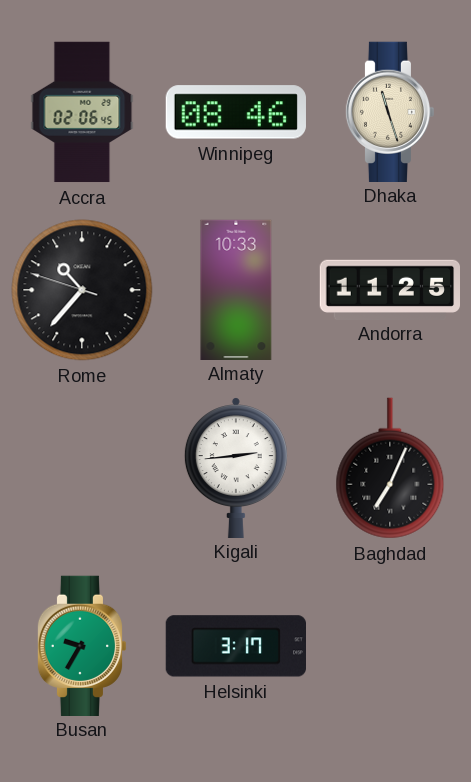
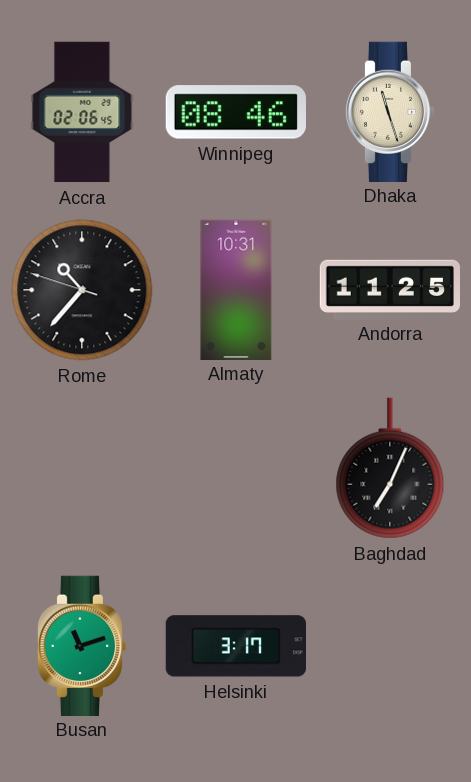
Almaty: 10:33 -> 10:31 (236, 289)
Kigali: 2:44 -> none (236, 467)
Busan: 9:35 -> 11:12 (82, 645)
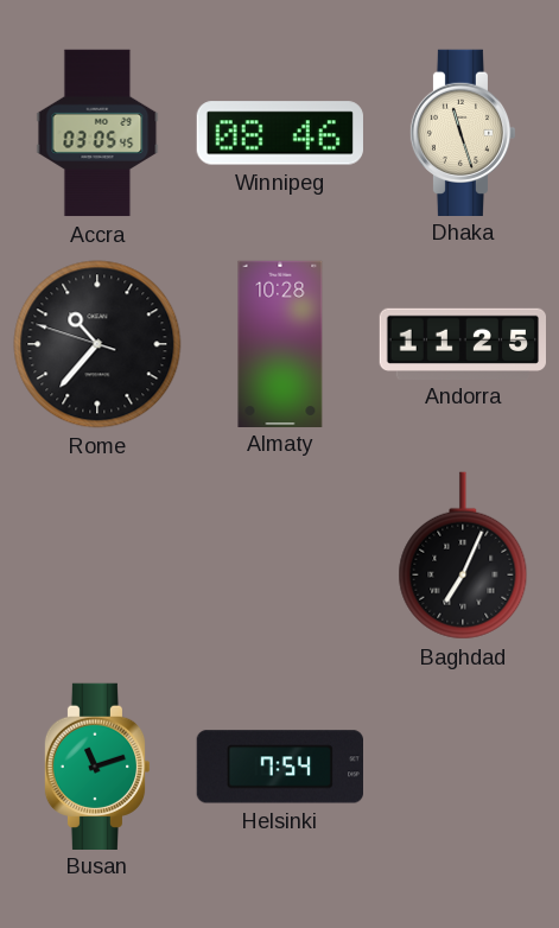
Accra: 02:06 -> 03:05 (97, 133)
Almaty: 10:31 -> 10:28 (280, 343)
Helsinki: 3:17 -> 7:54 (279, 767)
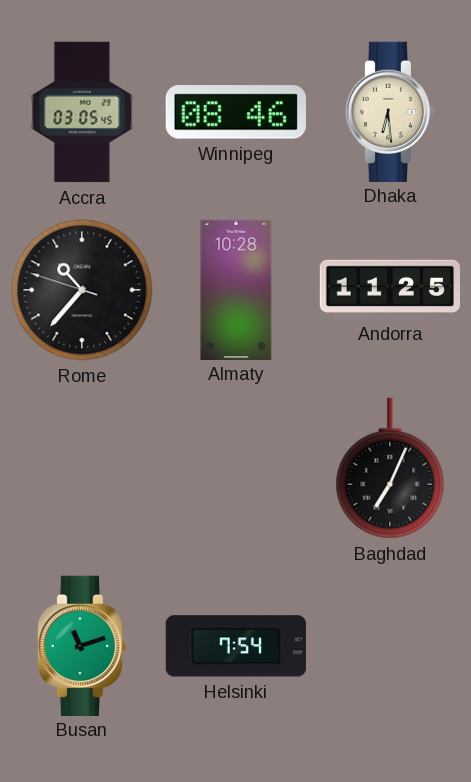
Dhaka: 11:27 -> 6:29 (390, 111)
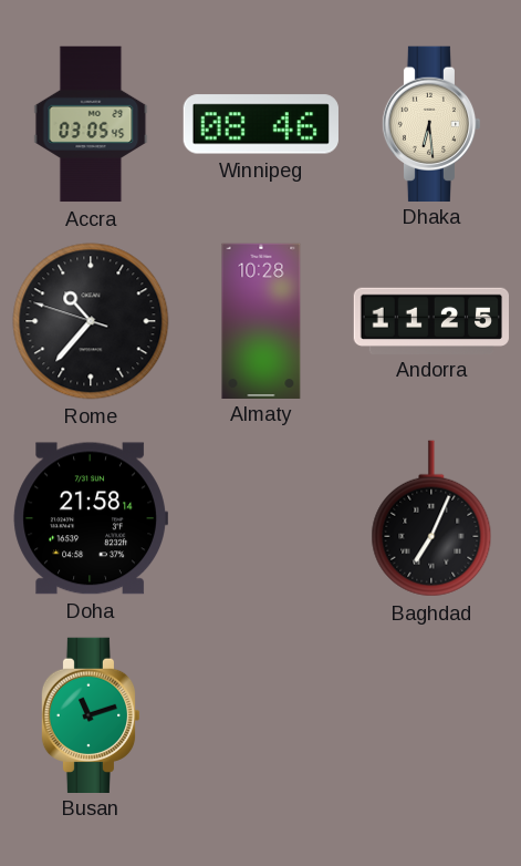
Doha: none -> 21:58 (91, 518)
Helsinki: 7:54 -> none (235, 646)
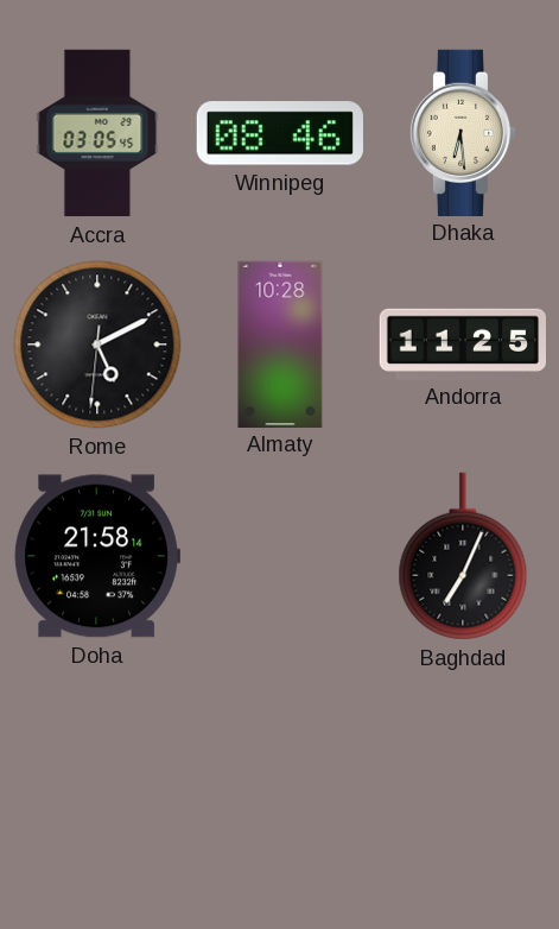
Rome: 10:36 -> 5:10 (97, 345)
Busan: 11:12 -> none (91, 714)
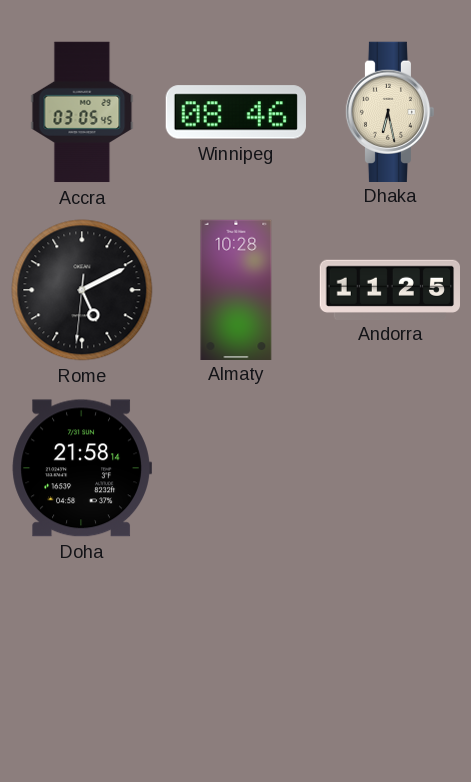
Dhaka: 6:29 -> 6:28 (390, 111)
Baghdad: 7:04 -> none (463, 556)
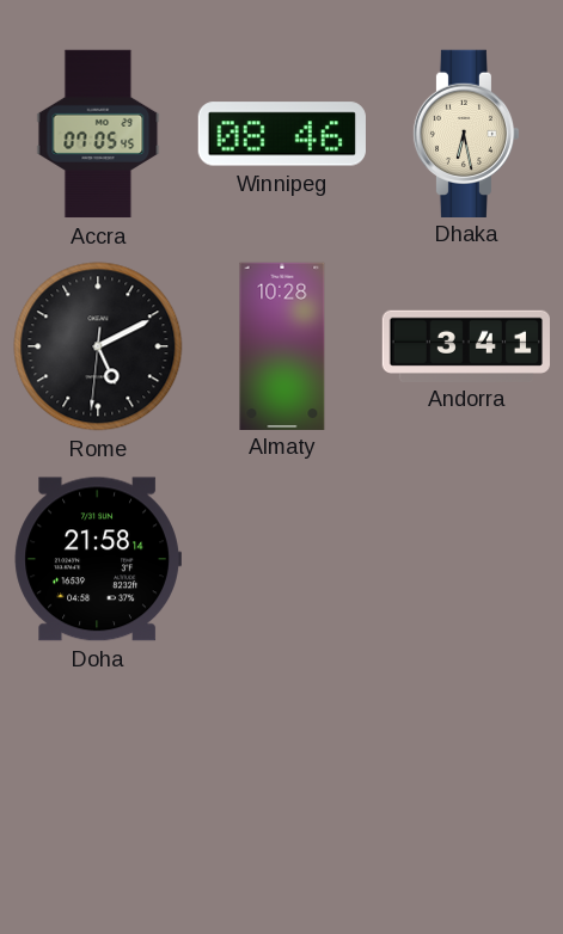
Accra: 03:05 -> 07:05 (98, 134)
Andorra: 11:25 -> 3:41 (466, 345)
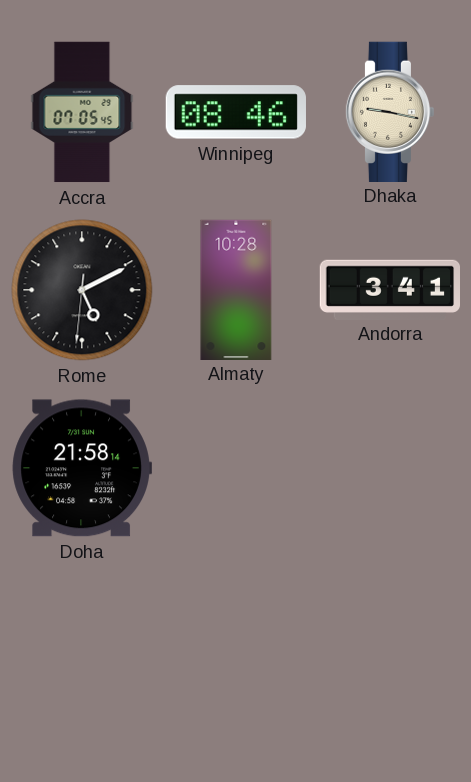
Dhaka: 6:28 -> 9:17 (390, 111)
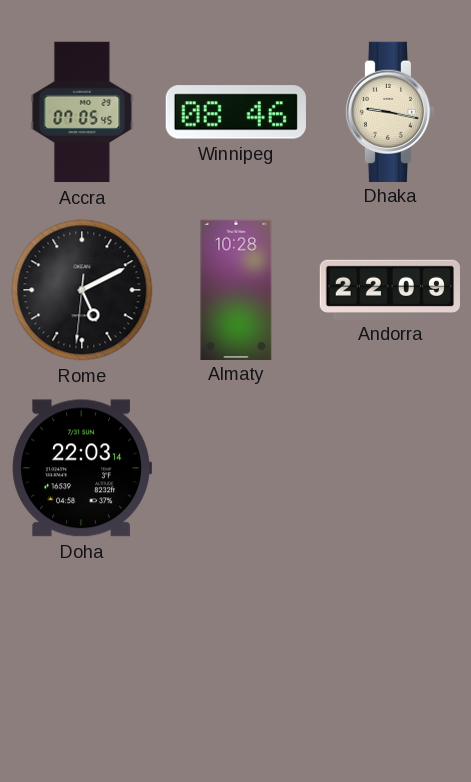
Andorra: 3:41 -> 22:09 (390, 289)
Doha: 21:58 -> 22:03 (82, 468)
